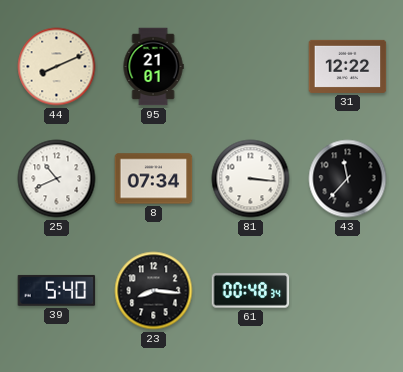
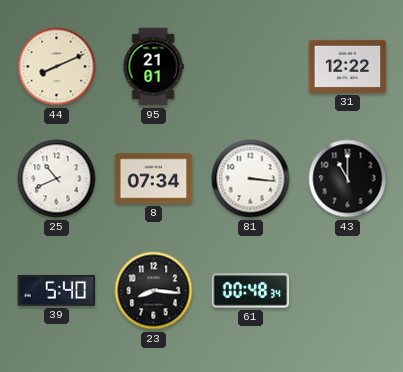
43: 11:37 -> 11:00 (348, 179)
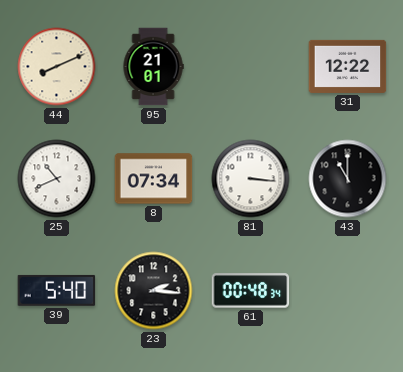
23: 8:16 -> 2:16 (154, 291)
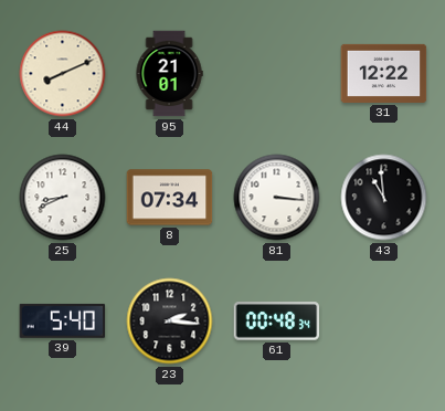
25: 10:41 -> 8:41 (63, 198)
43: 11:00 -> 10:59 (384, 198)
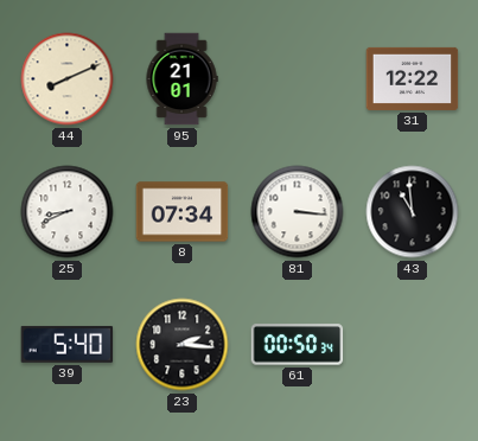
61: 00:48 -> 00:50 (298, 345)
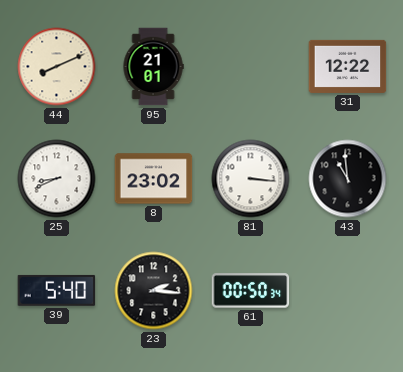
8: 07:34 -> 23:02 (154, 179)
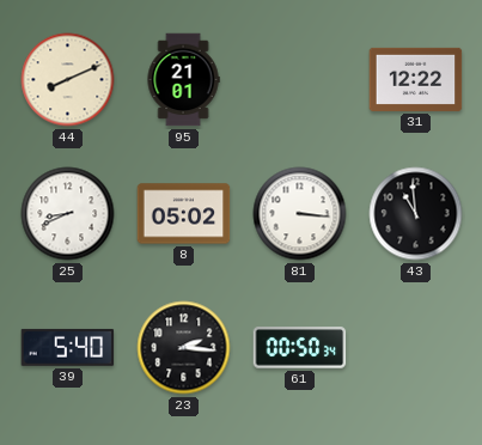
8: 23:02 -> 05:02 (184, 214)
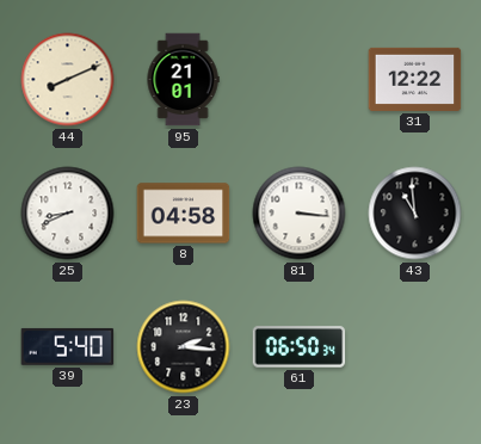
8: 05:02 -> 04:58 (184, 214)
61: 00:50 -> 06:50 (300, 347)
